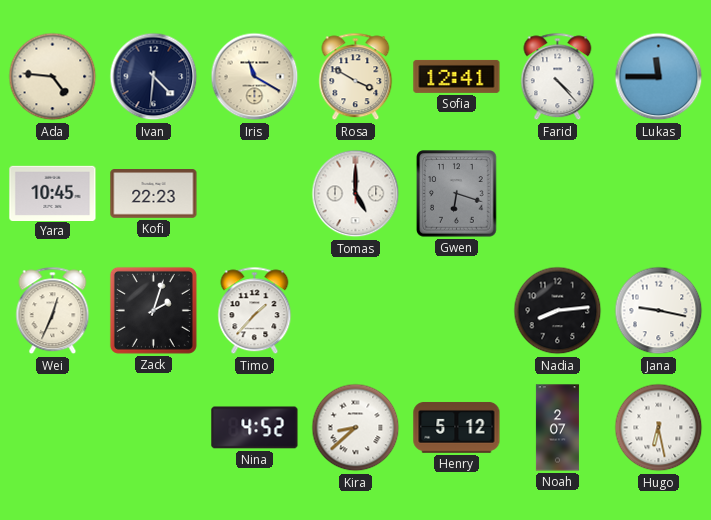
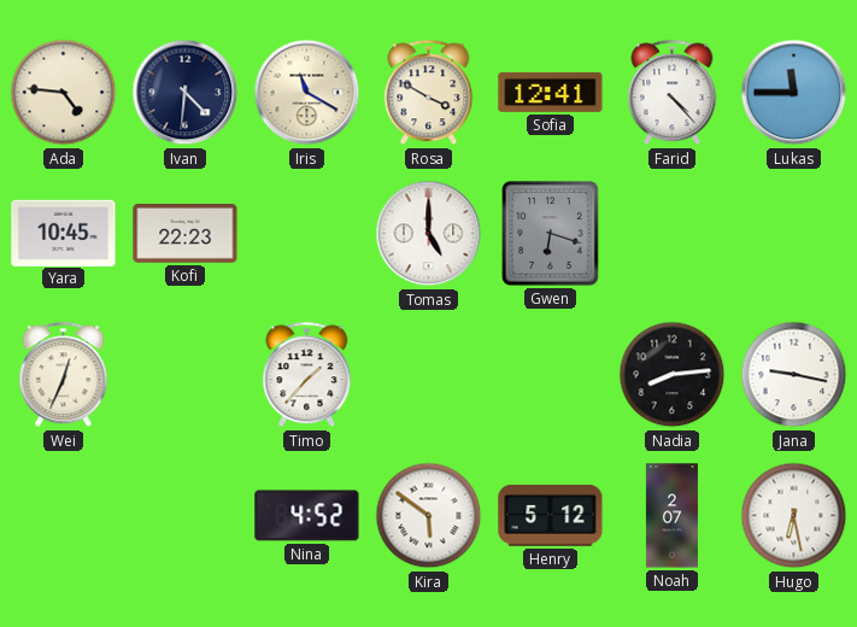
Zack: 2:03 -> none (153, 310)
Kira: 8:38 -> 5:51 (429, 516)
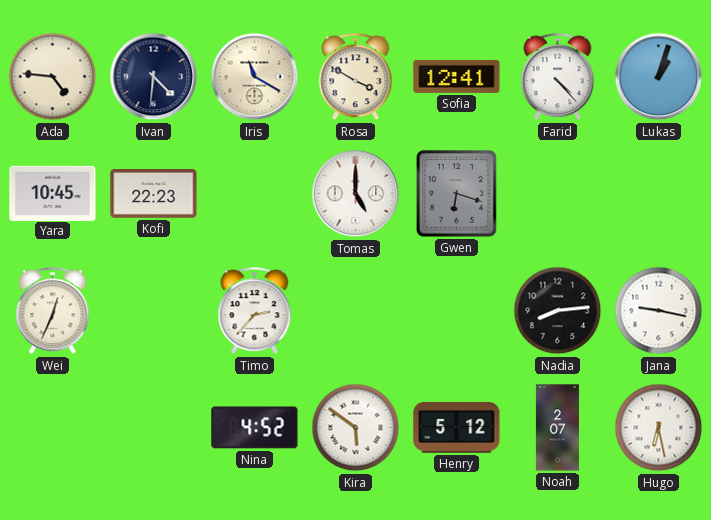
Lukas: 11:45 -> 1:03 (659, 77)
Timo: 1:37 -> 2:37 (255, 311)
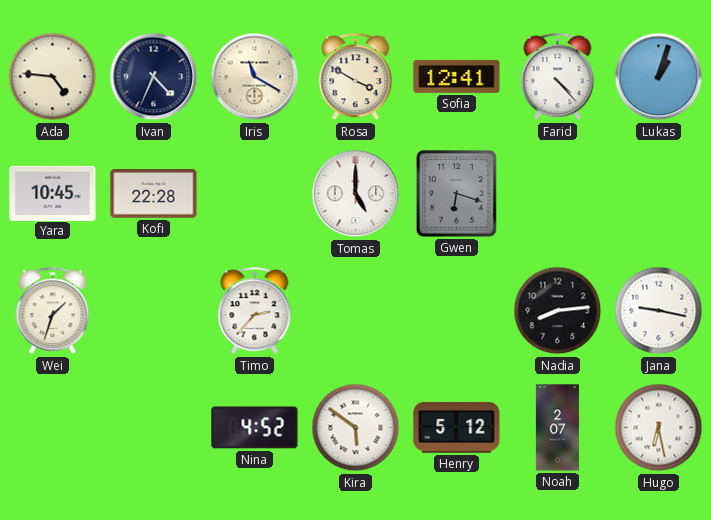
Ivan: 4:31 -> 4:34 (154, 77)
Kofi: 22:23 -> 22:28 (154, 194)
Wei: 12:34 -> 1:33 (53, 311)
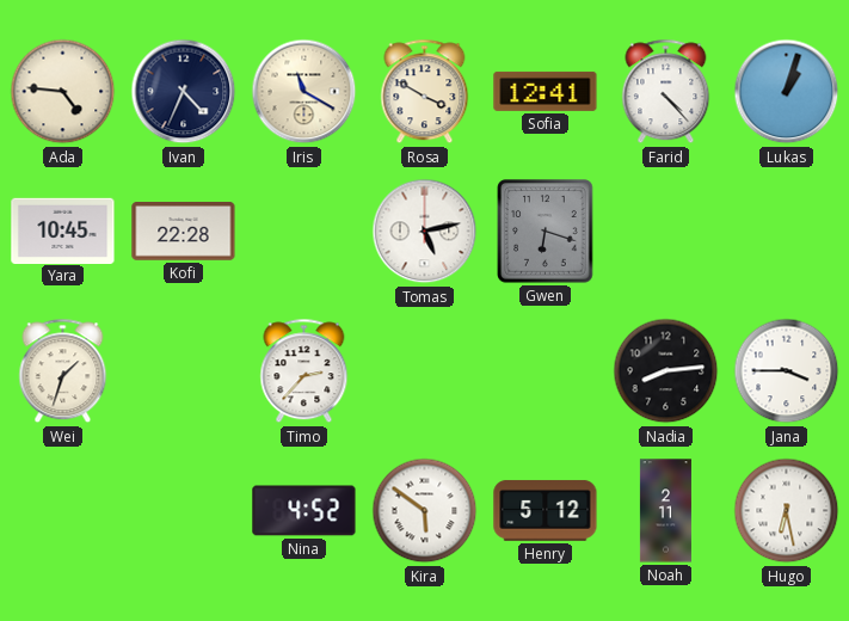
Tomas: 5:00 -> 5:13 (425, 232)
Jana: 9:17 -> 3:45 (787, 371)
Noah: 2:07 -> 2:11 (665, 511)
